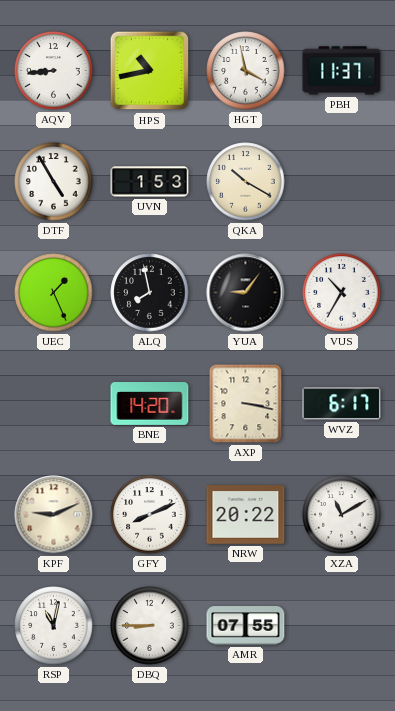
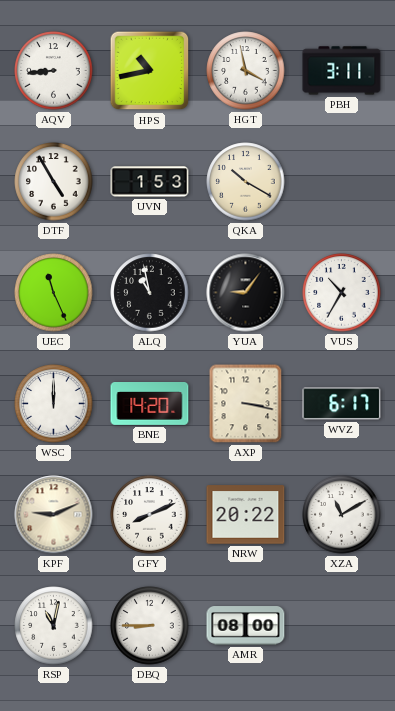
PBH: 11:37 -> 3:11 (342, 71)
UEC: 1:26 -> 11:26 (54, 293)
ALQ: 7:58 -> 10:58 (150, 293)
WSC: none -> 12:00 (54, 404)
AMR: 07:55 -> 08:00 (246, 626)
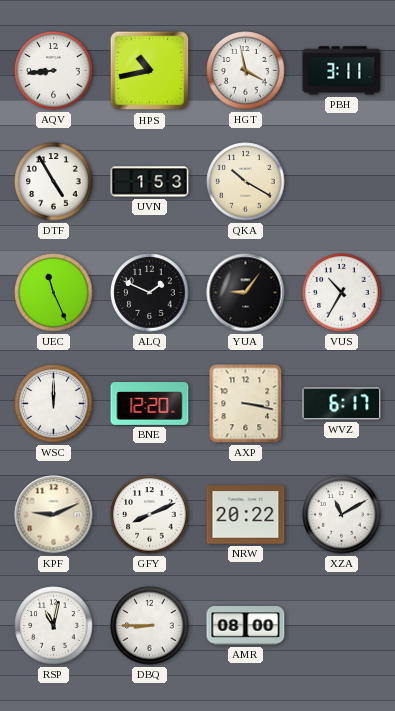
ALQ: 10:58 -> 1:49 (150, 293)
BNE: 14:20 -> 12:20 (150, 404)
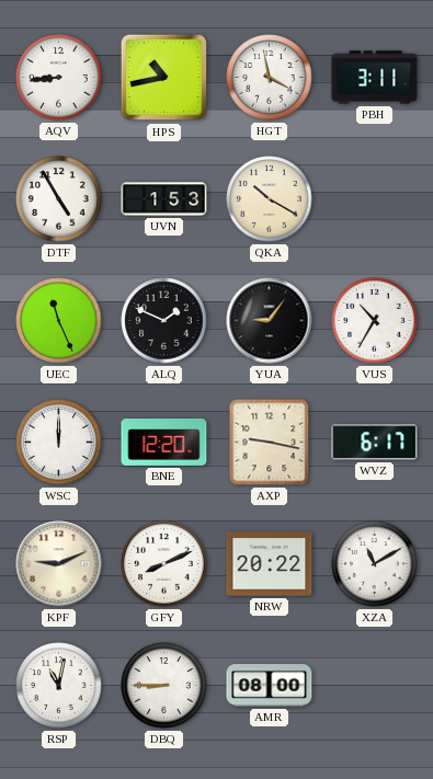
AXP: 3:17 -> 9:17 (270, 443)
